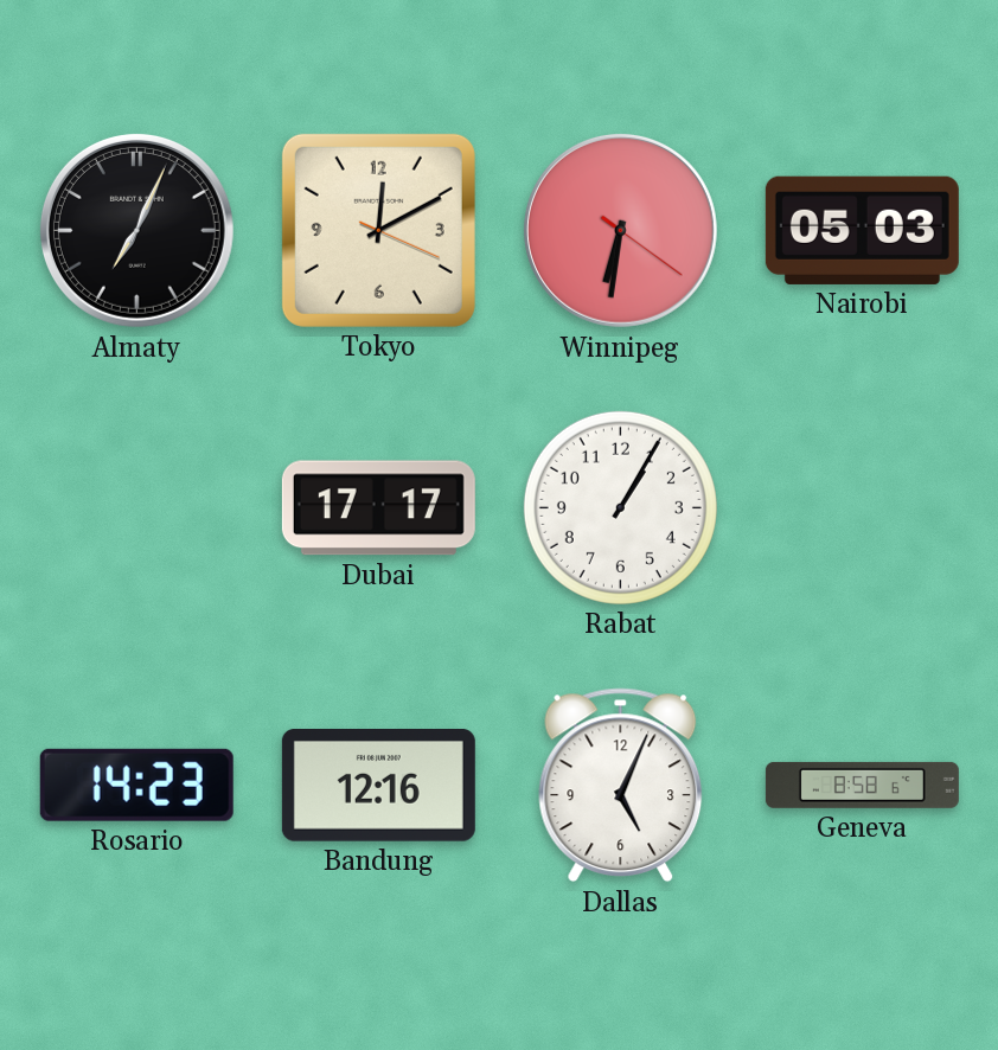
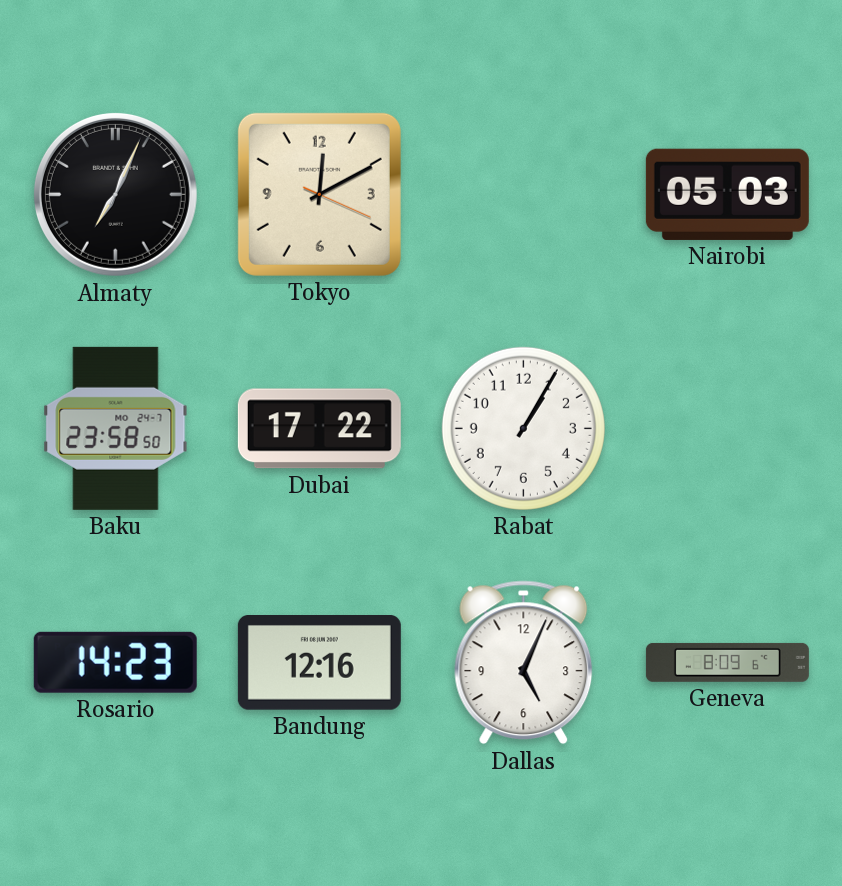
Winnipeg: 6:31 -> none (620, 230)
Baku: none -> 23:58 (116, 428)
Dubai: 17:17 -> 17:22 (319, 429)
Geneva: 8:58 -> 8:09 (727, 662)
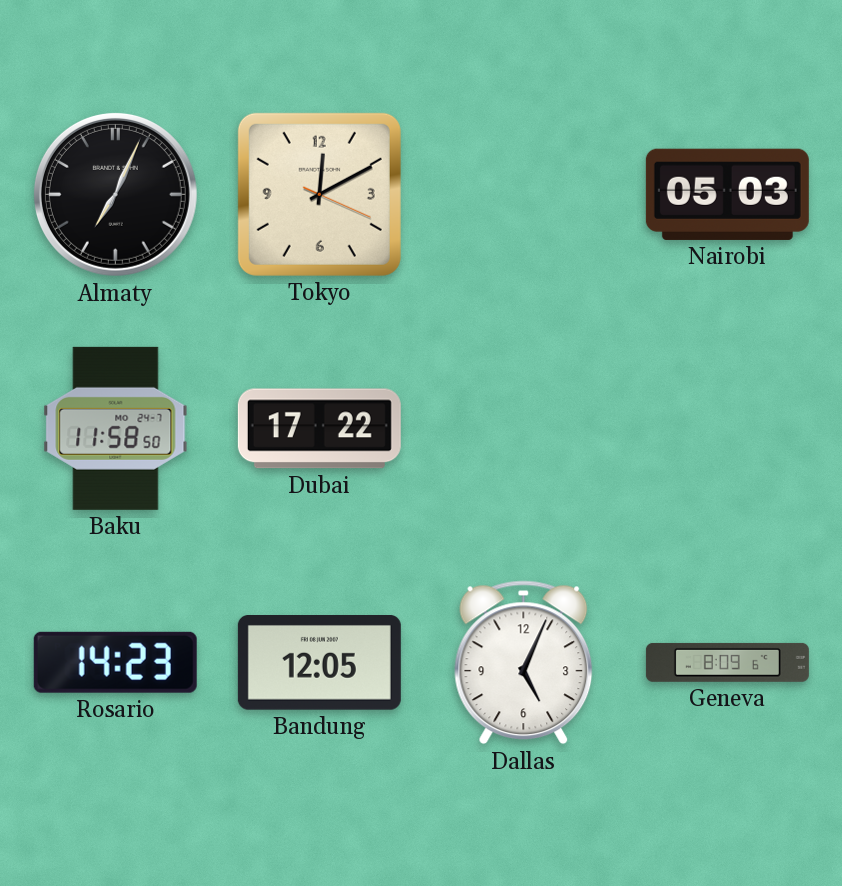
Baku: 23:58 -> 11:58 (116, 428)
Rabat: 1:05 -> none (523, 428)
Bandung: 12:16 -> 12:05 (319, 663)
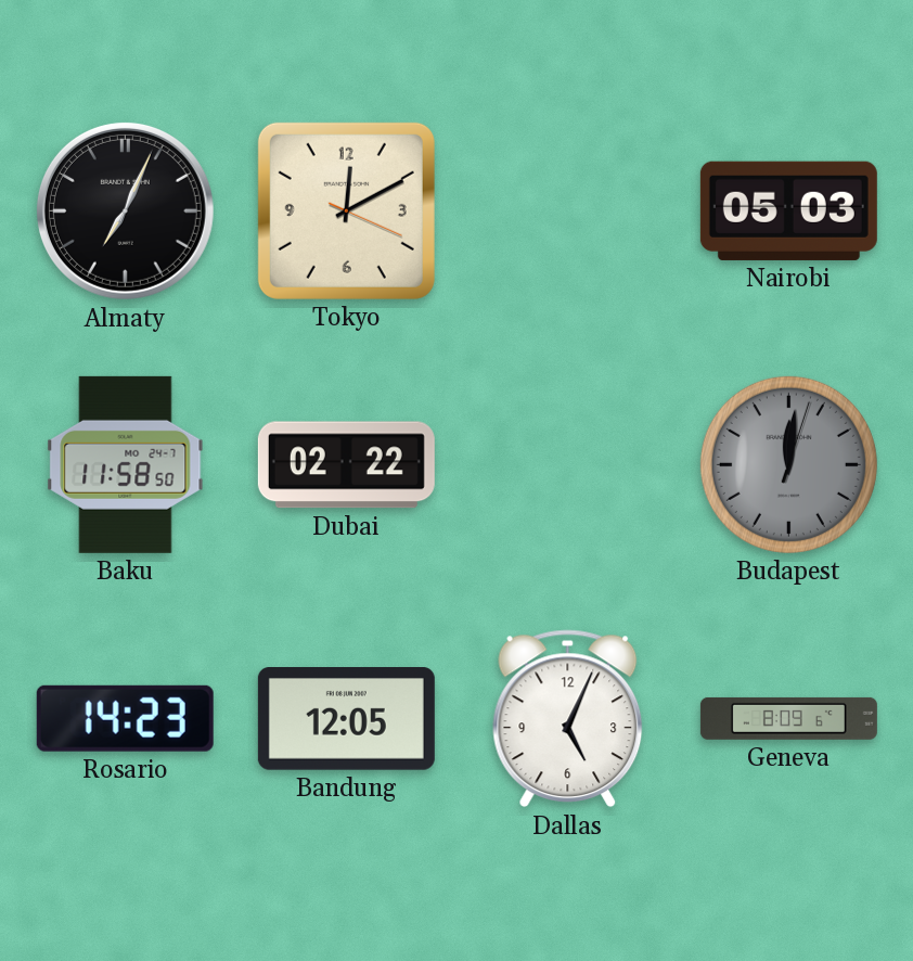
Dubai: 17:22 -> 02:22 (346, 465)
Budapest: none -> 12:01 (788, 464)
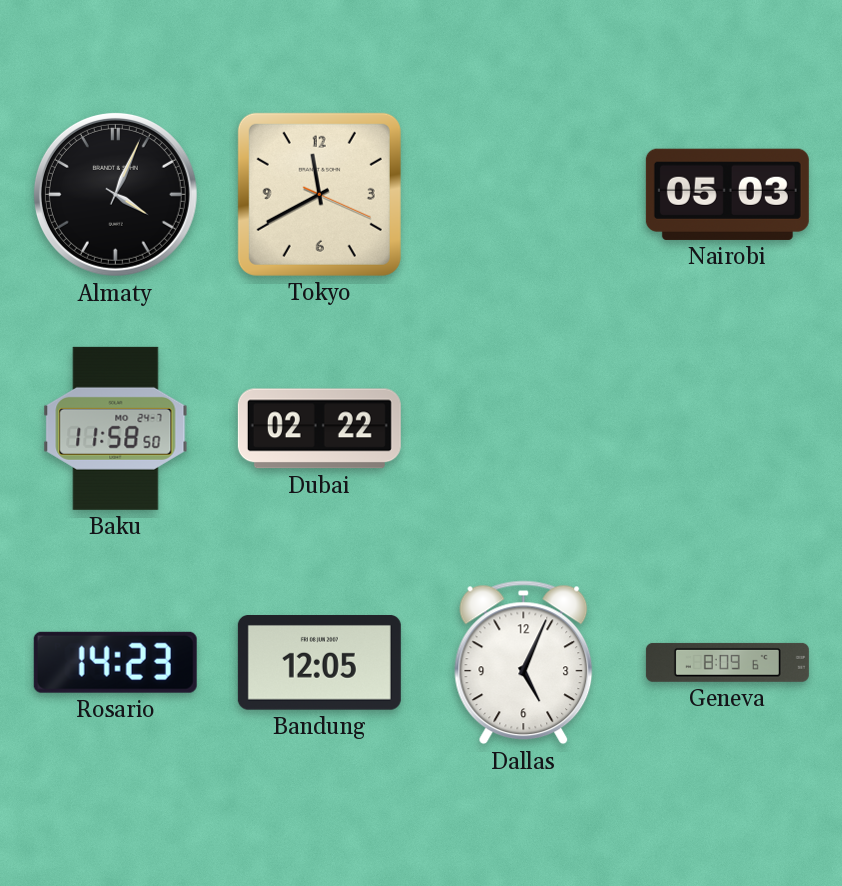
Almaty: 7:04 -> 4:04 (115, 194)
Tokyo: 12:10 -> 11:40 (319, 194)
Budapest: 12:01 -> none (788, 464)
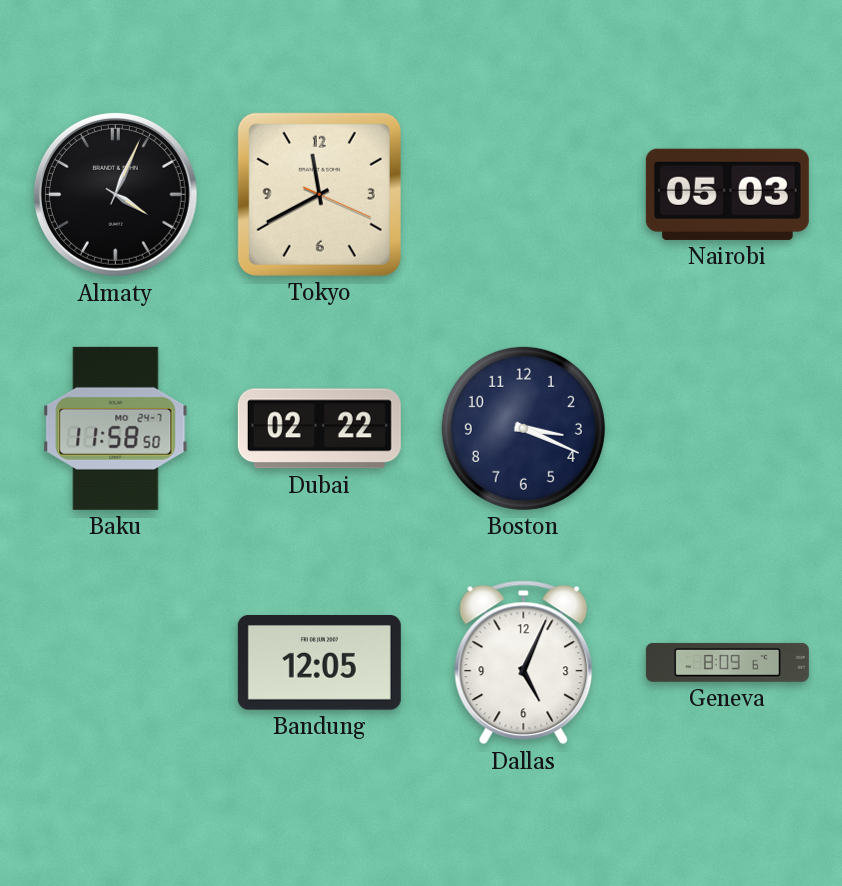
Boston: none -> 3:19 (523, 428)
Rosario: 14:23 -> none (115, 662)
